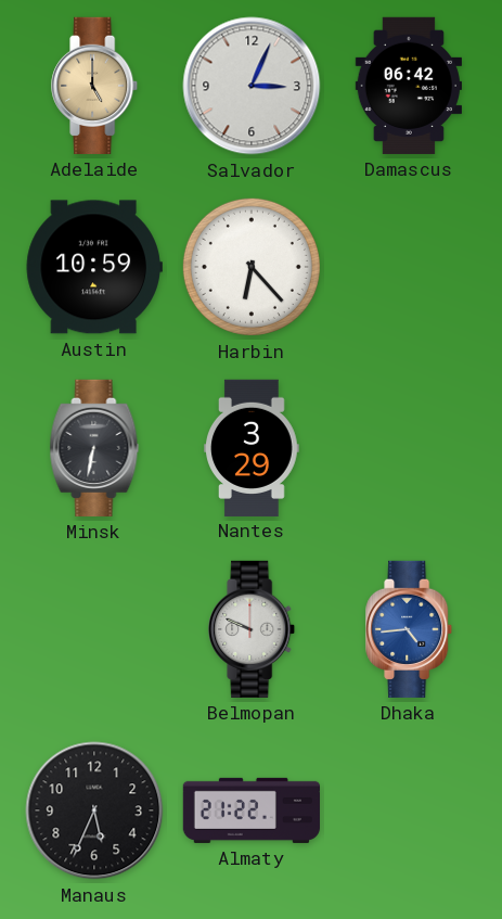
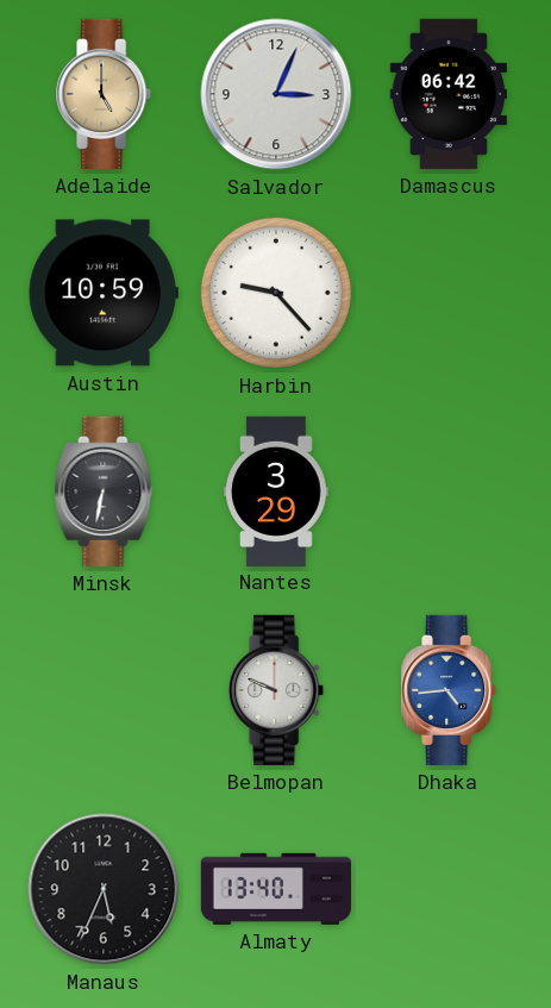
Harbin: 6:23 -> 9:23 (276, 293)
Almaty: 21:22 -> 13:40 (275, 889)
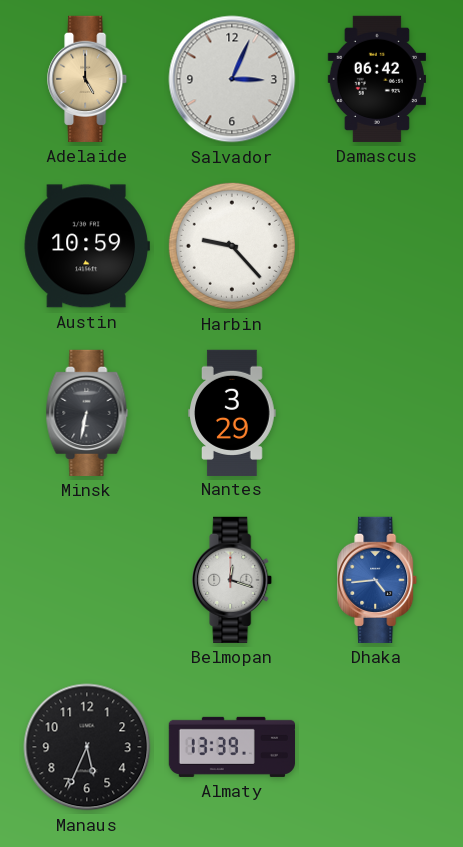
Belmopan: 9:49 -> 12:18 (233, 580)
Almaty: 13:40 -> 13:39 (231, 747)
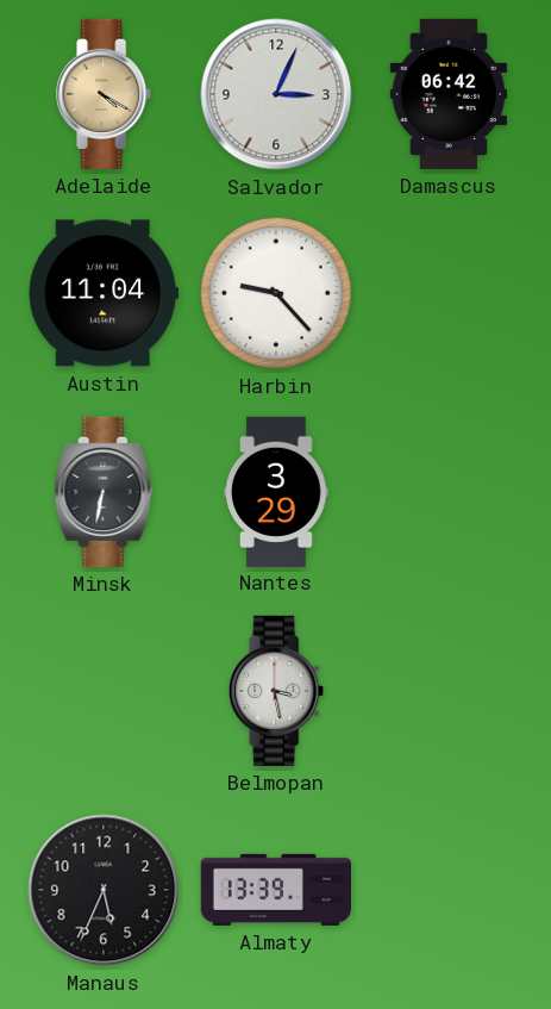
Adelaide: 5:00 -> 4:20 (105, 94)
Austin: 10:59 -> 11:04 (104, 293)
Belmopan: 12:18 -> 3:28 (277, 691)
Dhaka: 4:44 -> none (378, 580)
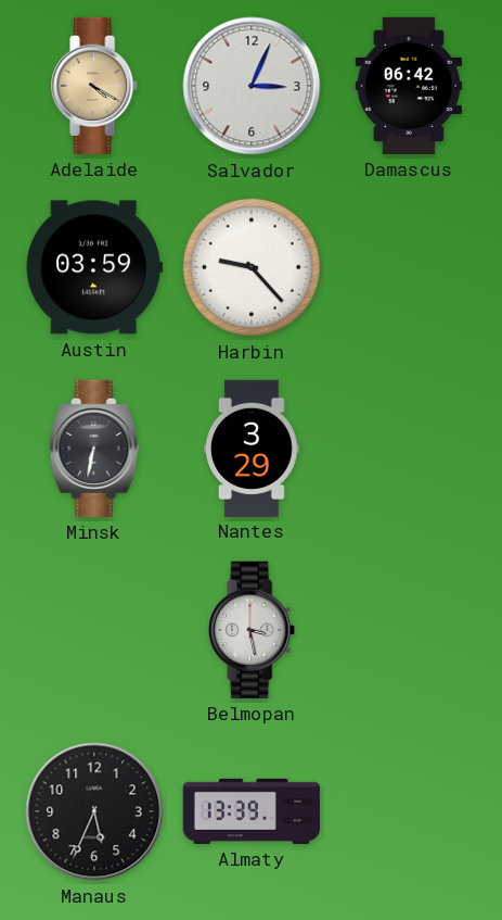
Austin: 11:04 -> 03:59 (94, 267)
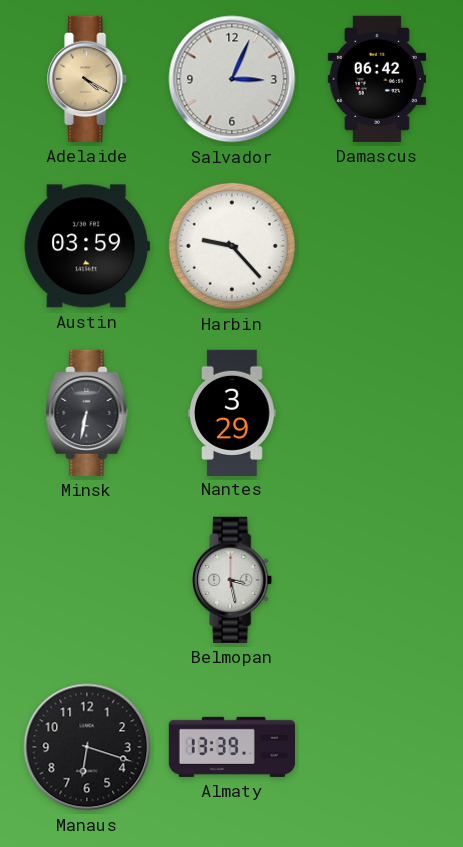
Manaus: 5:34 -> 6:18 (87, 747)
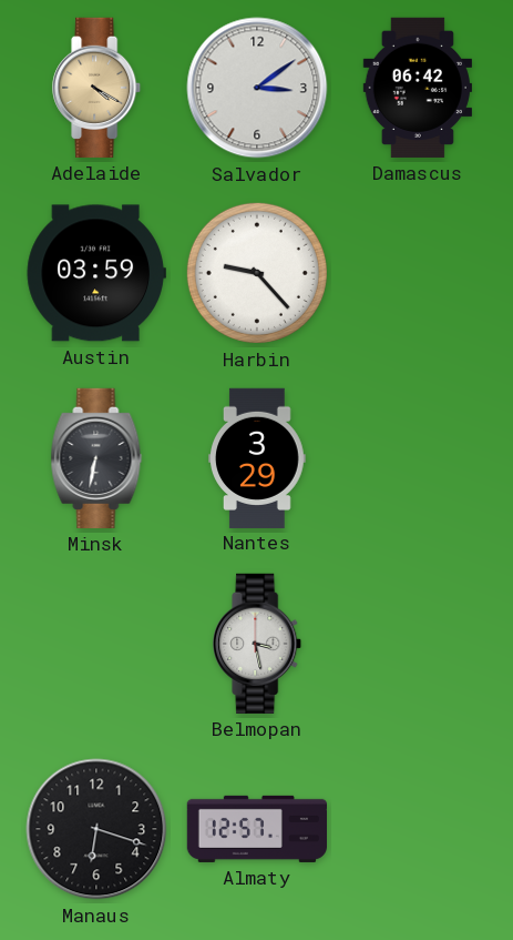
Salvador: 3:04 -> 3:09 (257, 88)
Almaty: 13:39 -> 12:57 (256, 829)
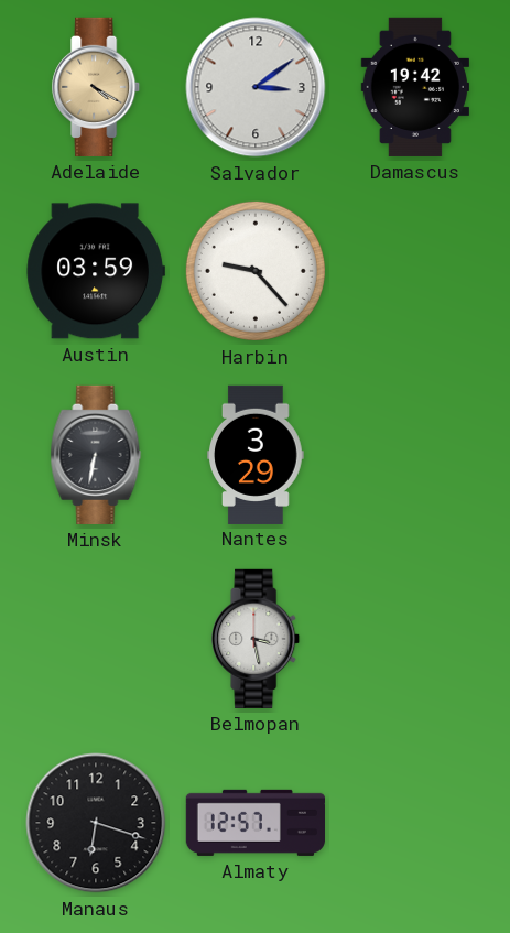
Damascus: 06:42 -> 19:42 (414, 87)
